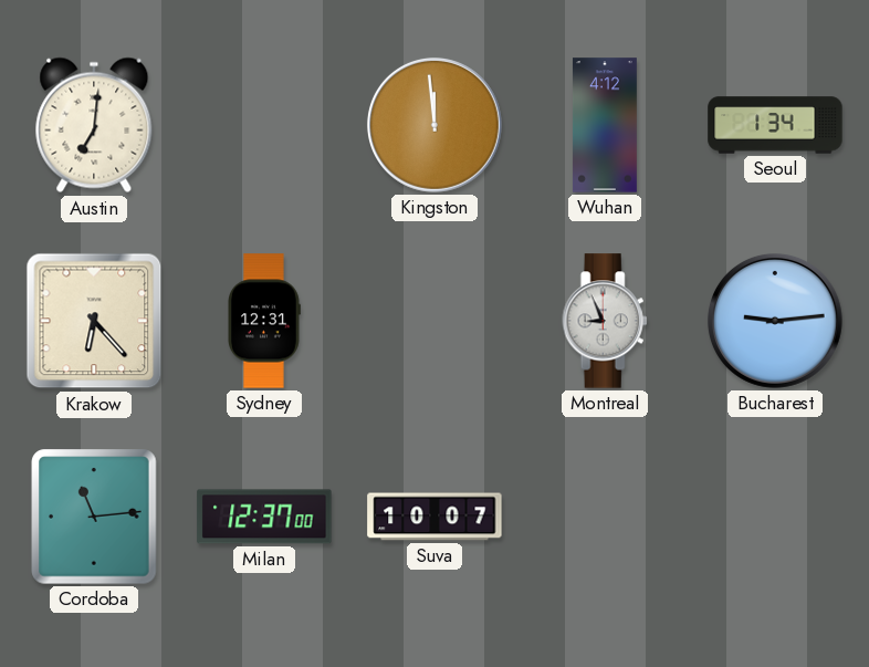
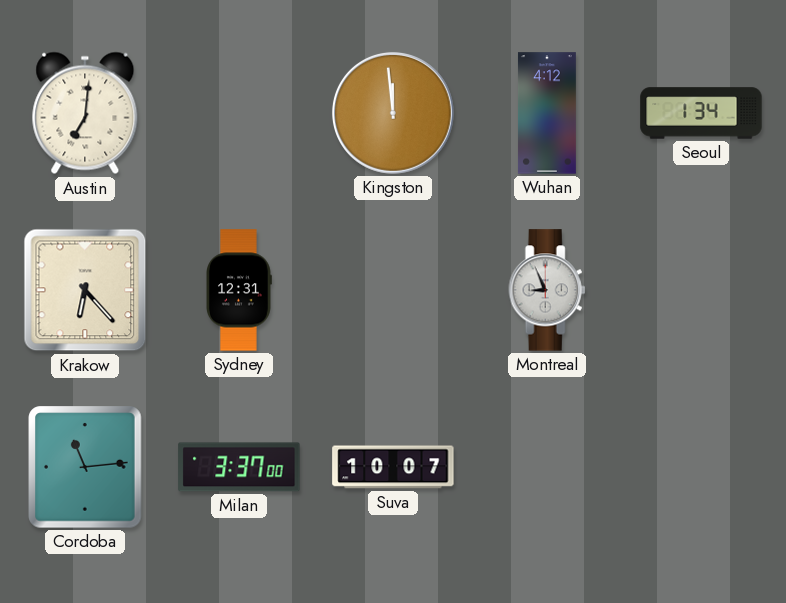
Bucharest: 9:14 -> none (775, 321)
Milan: 12:37 -> 3:37 (239, 467)
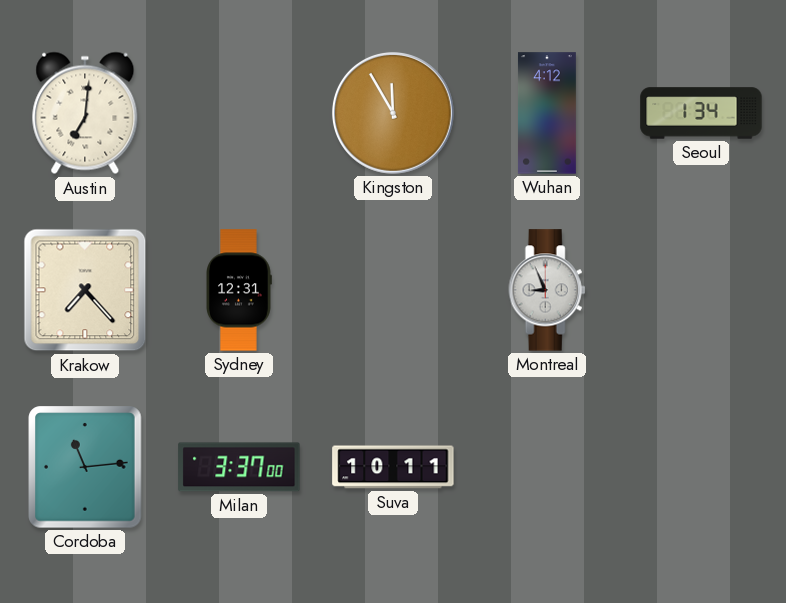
Kingston: 11:59 -> 11:55 (393, 113)
Krakow: 6:23 -> 7:23 (85, 290)
Suva: 10:07 -> 10:11 (393, 467)
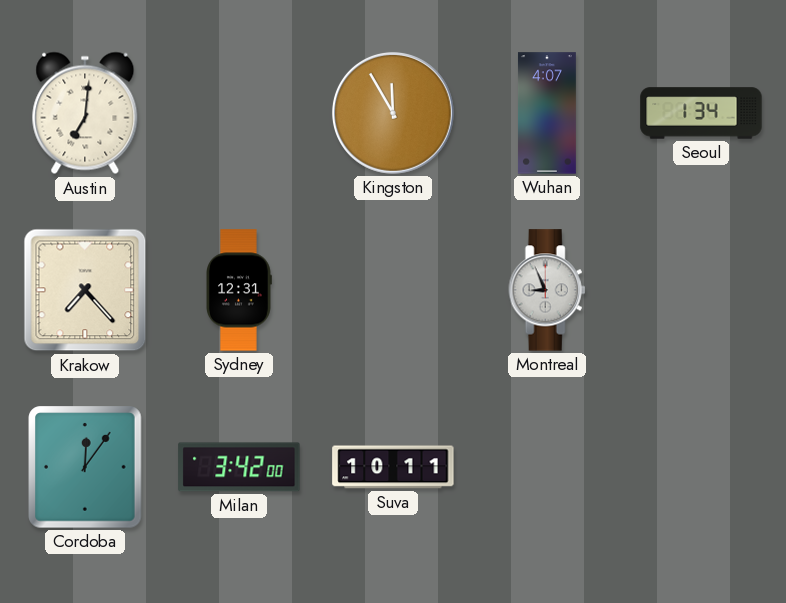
Wuhan: 4:12 -> 4:07 (547, 113)
Cordoba: 11:14 -> 12:06 (85, 467)
Milan: 3:37 -> 3:42 (239, 467)
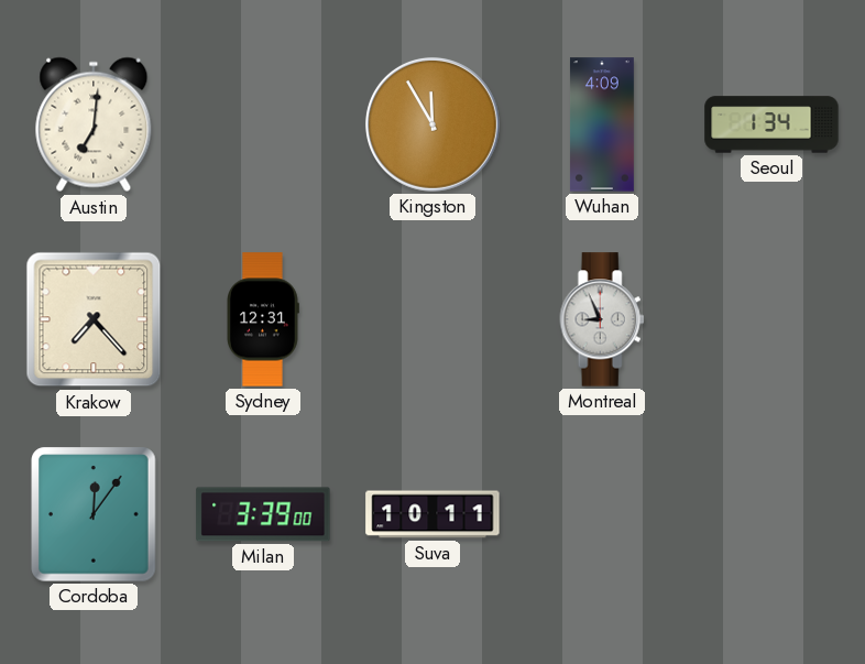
Wuhan: 4:07 -> 4:09 (602, 124)
Milan: 3:42 -> 3:39 (263, 514)
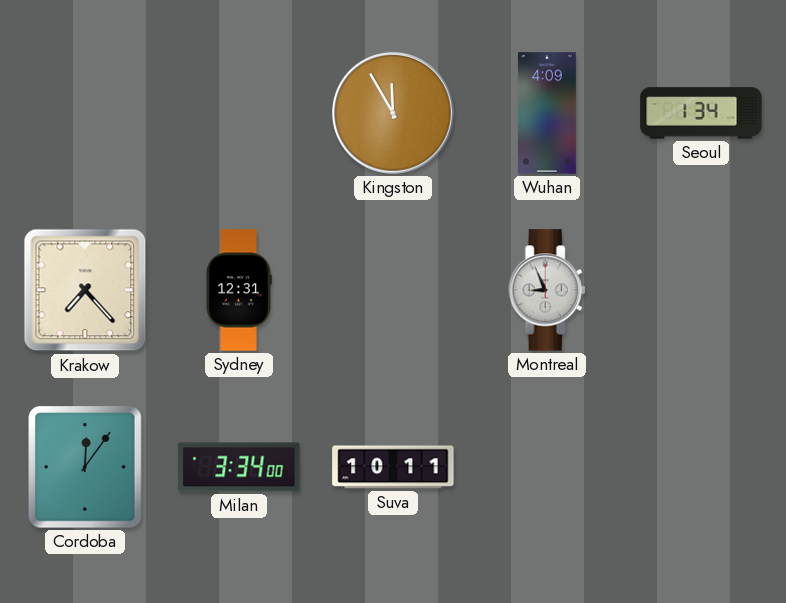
Austin: 7:01 -> none (94, 124)
Milan: 3:39 -> 3:34 (239, 467)
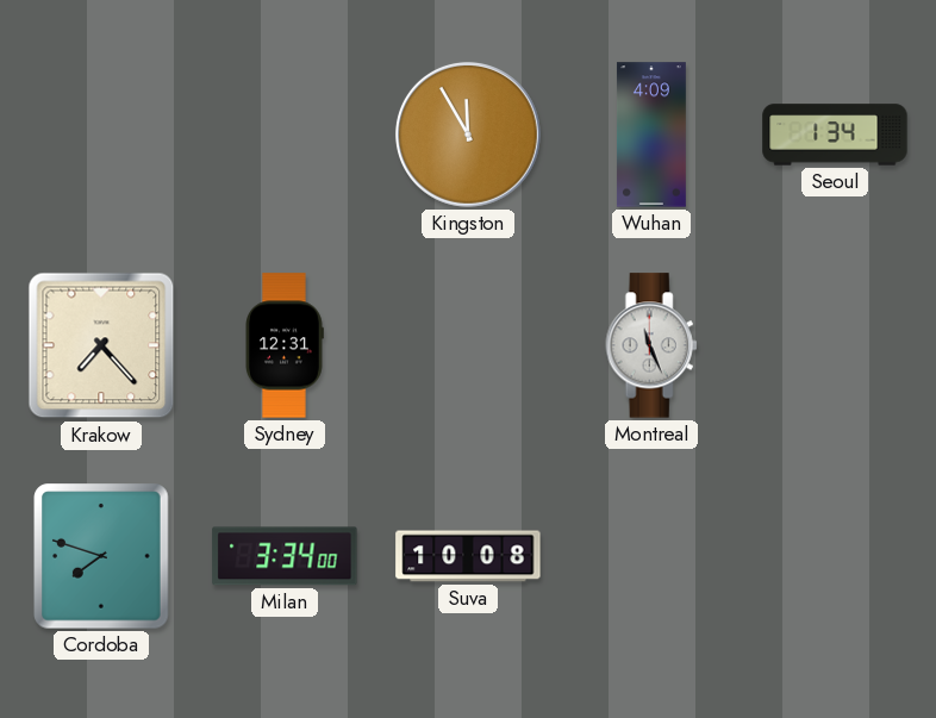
Montreal: 8:56 -> 11:26 (651, 345)
Cordoba: 12:06 -> 7:48 (101, 556)
Suva: 10:11 -> 10:08 (468, 556)
